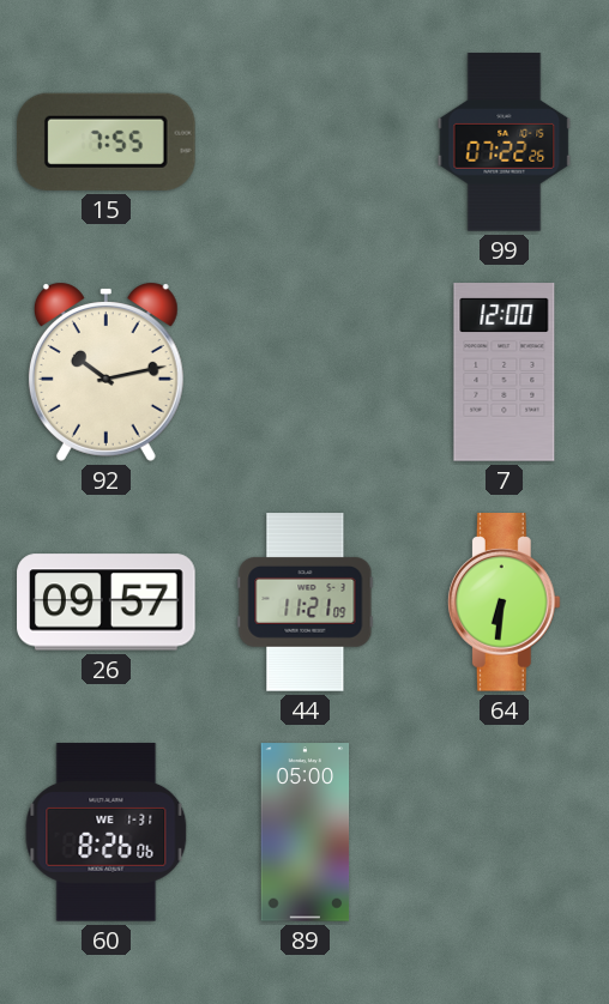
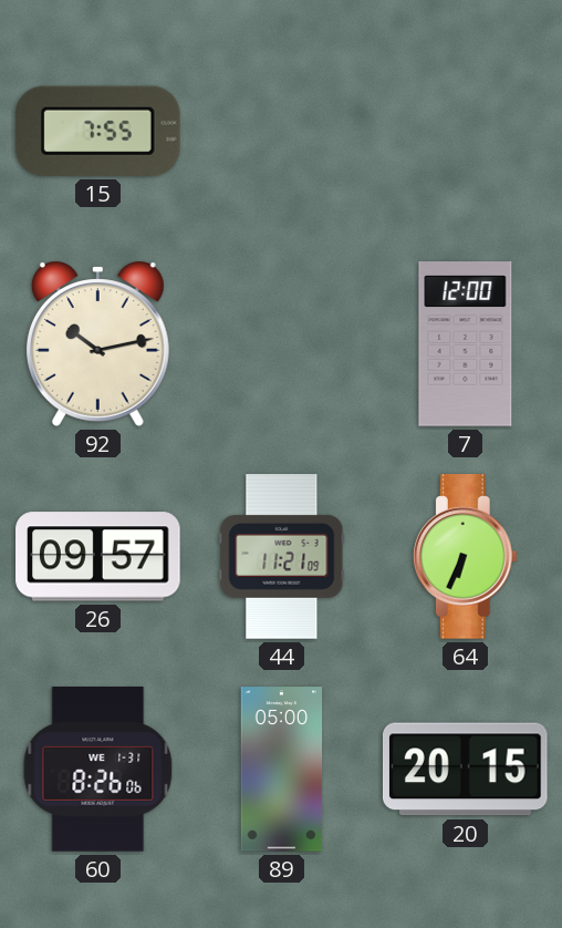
99: 07:22 -> none (505, 143)
64: 6:31 -> 6:34 (465, 557)
20: none -> 20:15 (465, 770)
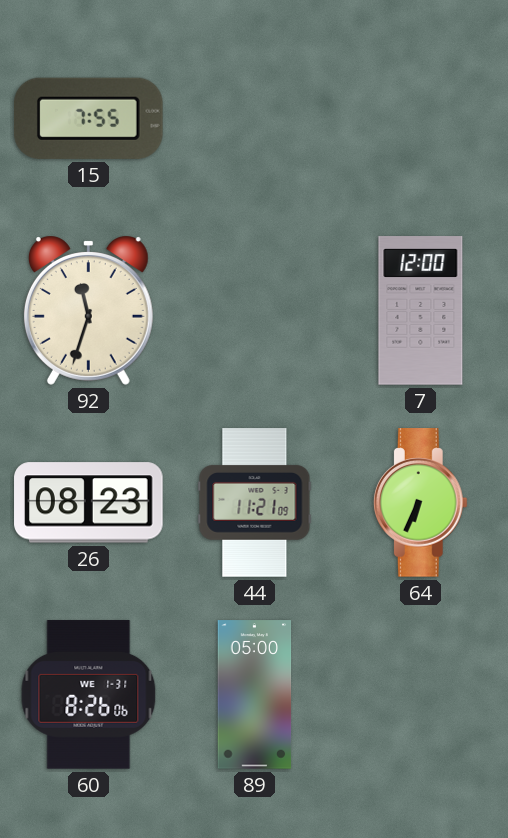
92: 10:13 -> 11:33 (88, 310)
26: 09:57 -> 08:23 (89, 503)
20: 20:15 -> none (465, 770)
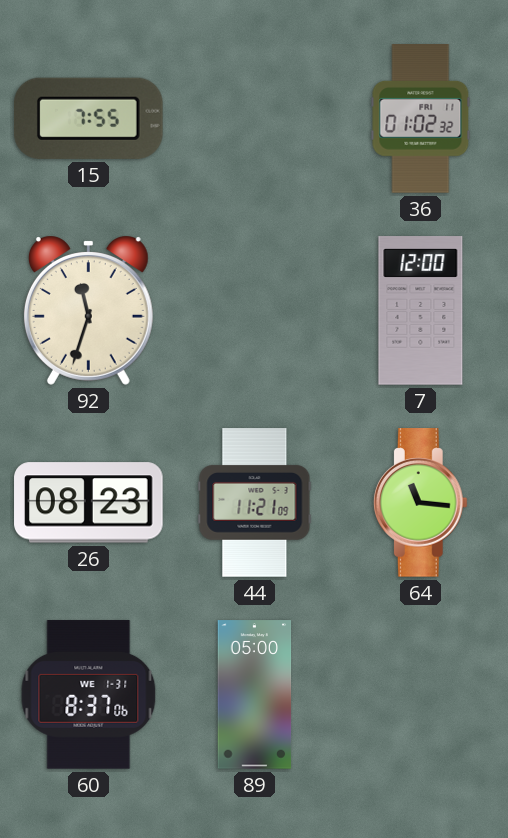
36: none -> 01:02 (421, 119)
64: 6:34 -> 11:16 (420, 503)
60: 8:26 -> 8:37 (89, 695)
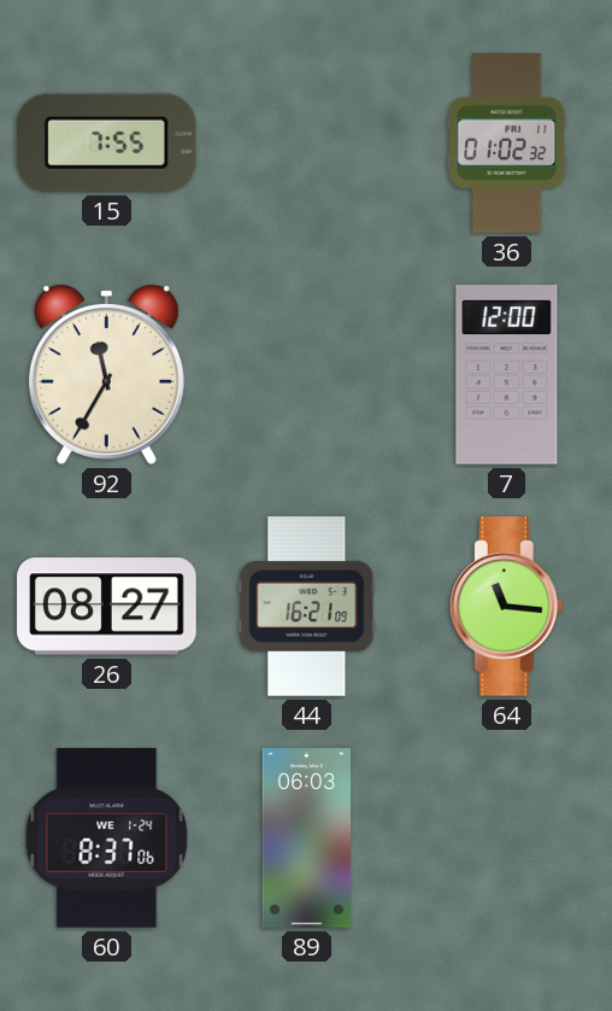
92: 11:33 -> 11:35 (106, 374)
26: 08:23 -> 08:27 (107, 607)
44: 11:21 -> 16:21 (307, 607)
60 date: WE 1-31 -> WE 1-24 (107, 838)
89: 05:00 -> 06:03 (307, 838)
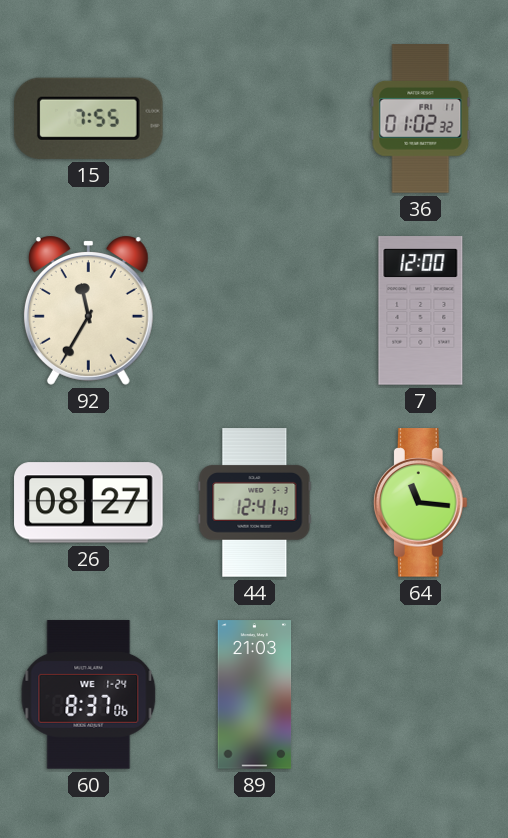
44: 16:21 -> 12:41 (255, 503)
89: 06:03 -> 21:03 (255, 695)
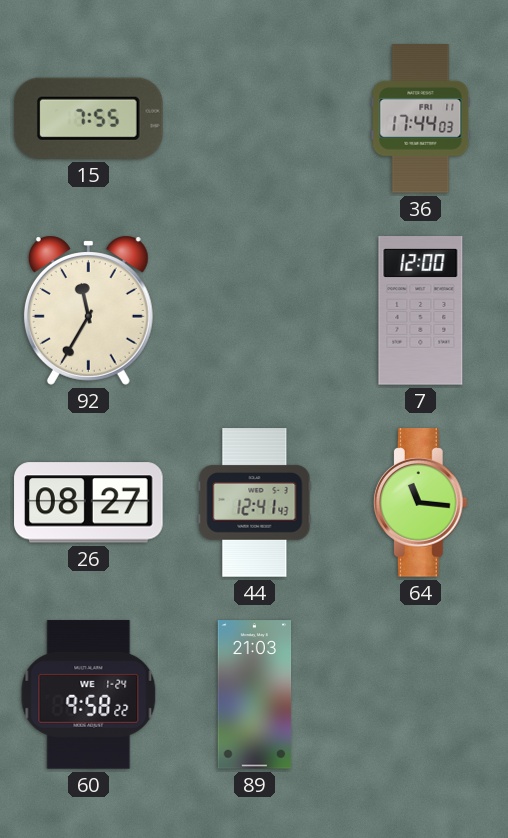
36: 01:02 -> 17:44 (421, 119)
60: 8:37 -> 9:58 (89, 695)
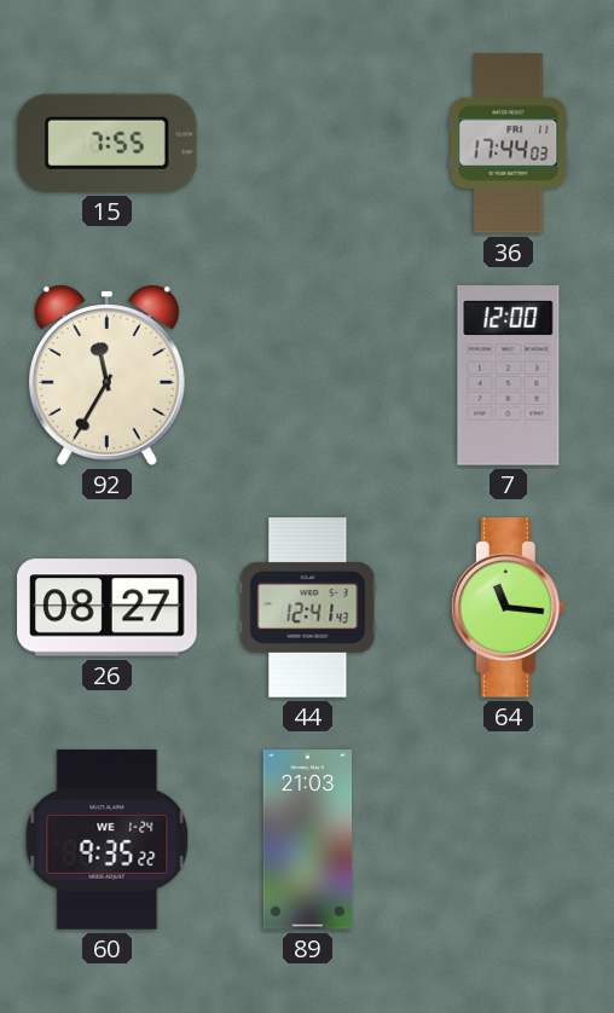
60: 9:58 -> 9:35 (108, 840)
